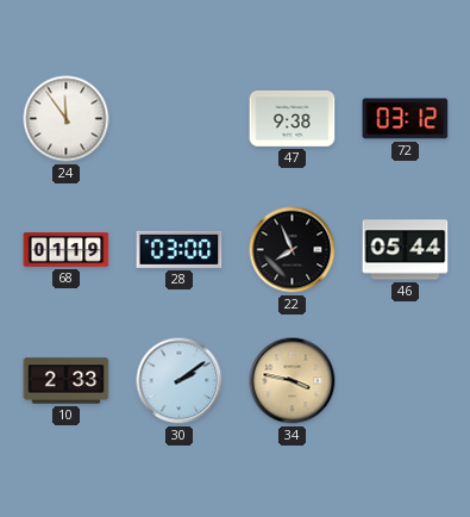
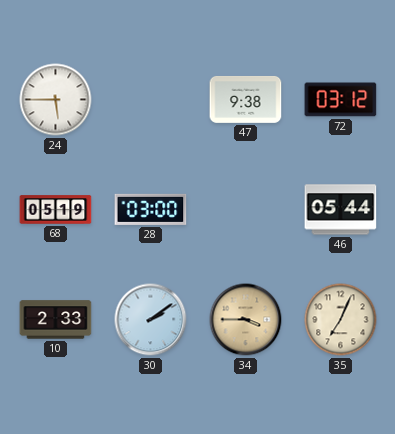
24: 11:54 -> 5:45 (56, 100)
68: 01:19 -> 05:19 (56, 210)
22: 7:56 -> none (293, 250)
34: 3:47 -> 3:45 (246, 320)
35: none -> 7:04 (341, 320)
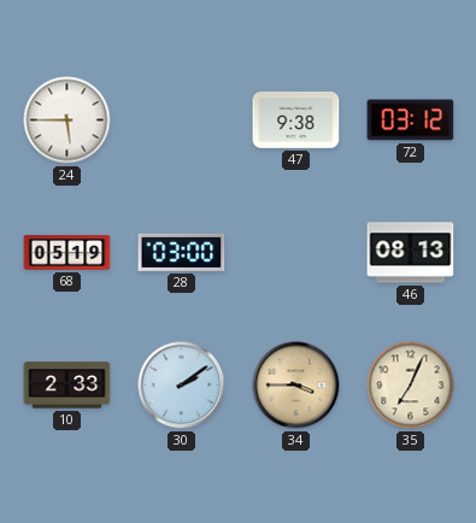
46: 05:44 -> 08:13 (411, 253)
